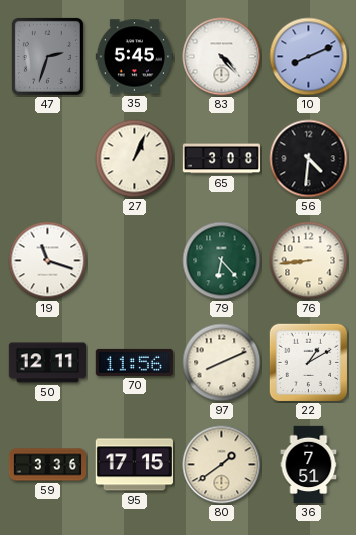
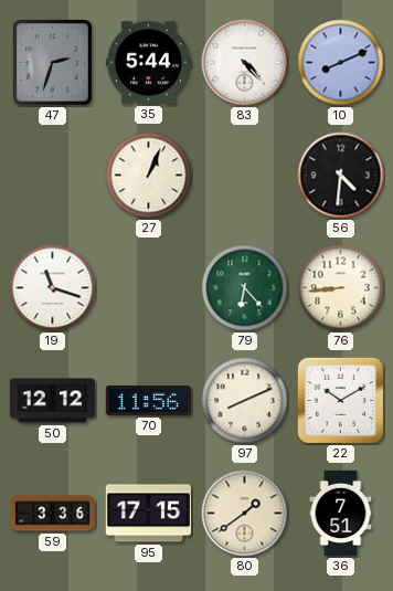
35: 5:45 -> 5:44 (148, 63)
65: 3:08 -> none (222, 159)
50: 12:11 -> 12:12 (52, 401)
22: 1:10 -> 10:10 (341, 401)
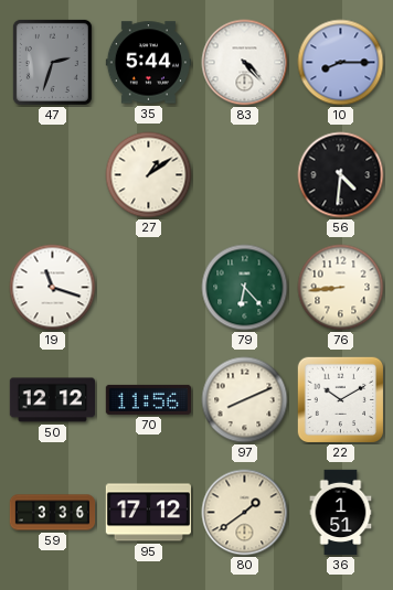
10: 8:11 -> 8:15 (341, 63)
27: 1:04 -> 1:09 (149, 175)
95: 17:15 -> 17:12 (148, 513)
36: 7:51 -> 1:51 (341, 513)
